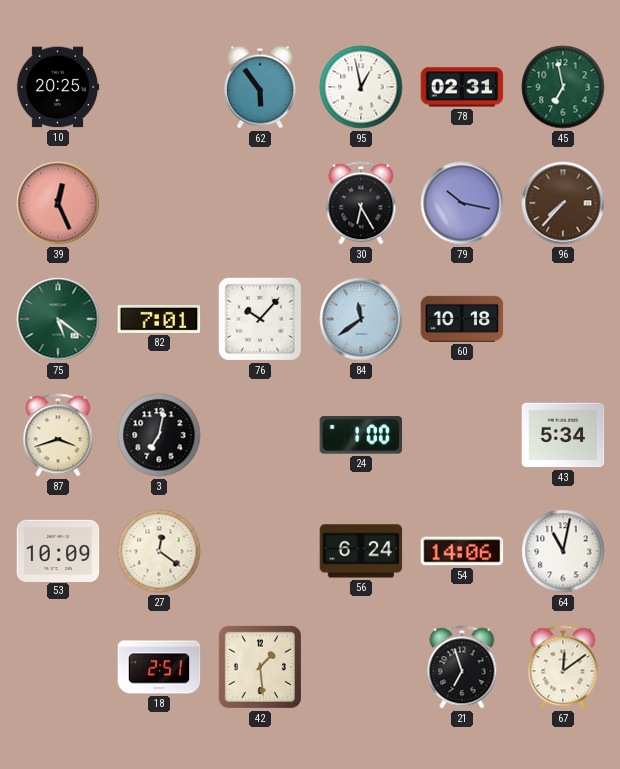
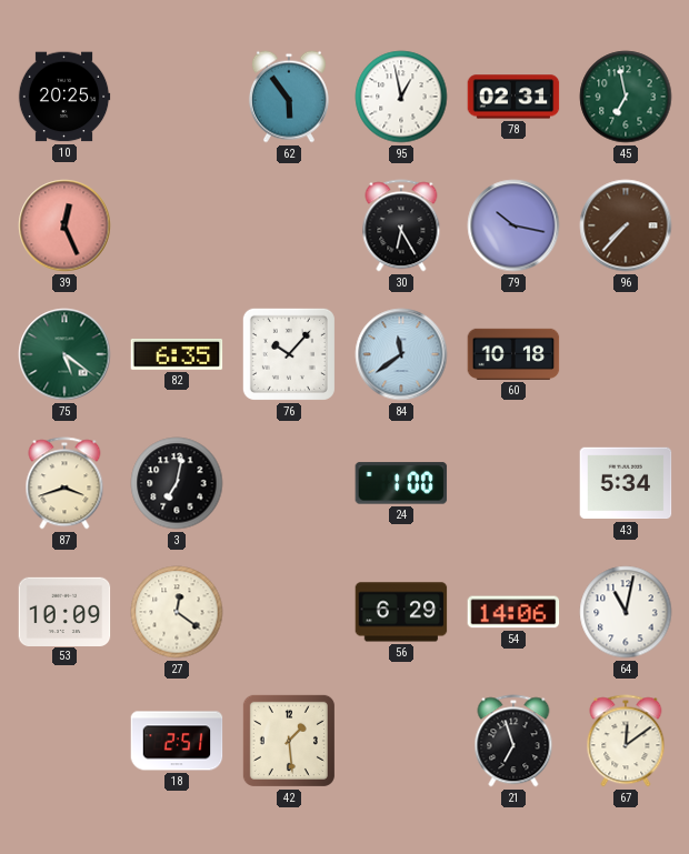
82: 7:01 -> 6:35 (177, 354)
56: 6:24 -> 6:29 (401, 612)
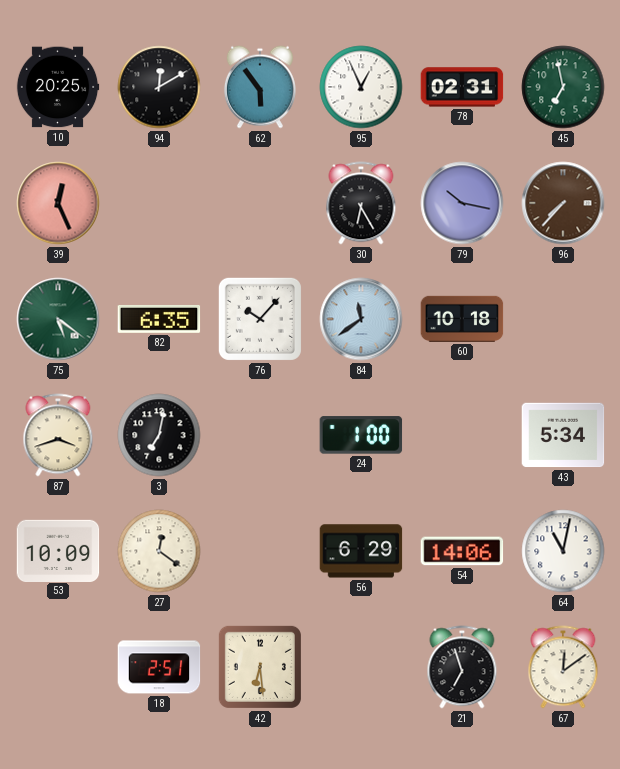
94: none -> 12:10 (159, 87)
95: 12:58 -> 12:56 (361, 87)
42: 1:29 -> 6:29 (260, 667)
